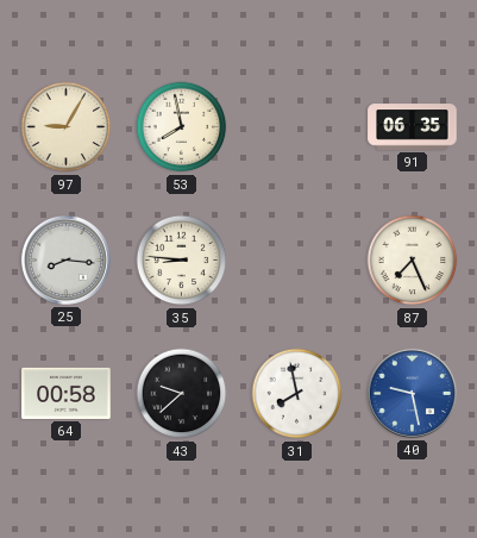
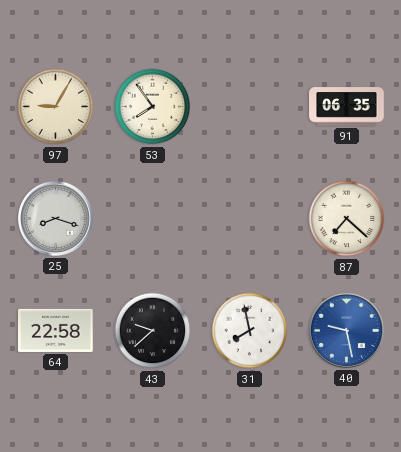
53: 7:58 -> 7:54 (153, 107)
25: 8:16 -> 8:18 (55, 218)
35: 8:46 -> none (182, 261)
87: 7:26 -> 7:22 (347, 219)
64: 00:58 -> 22:58 (56, 330)
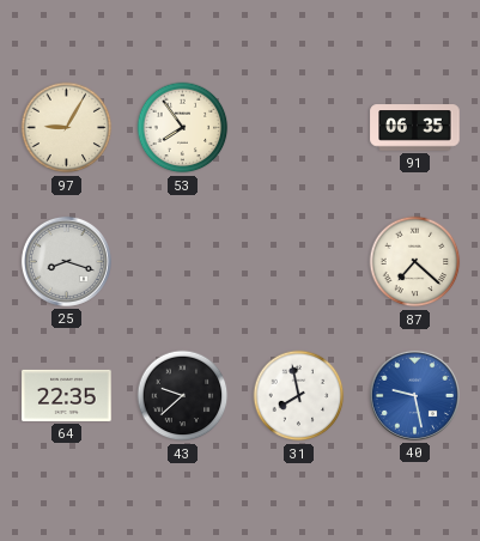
64: 22:58 -> 22:35 (67, 395)
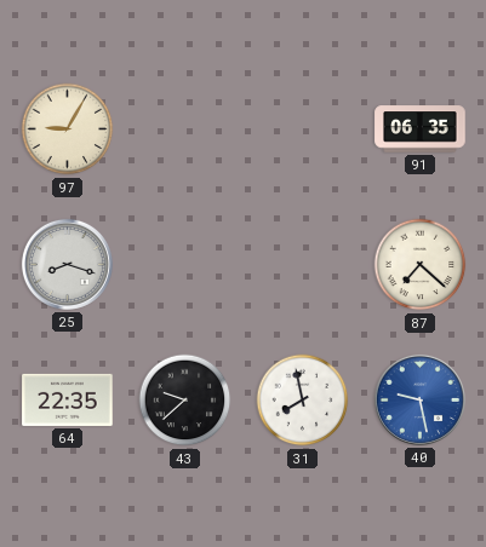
53: 7:54 -> none (183, 128)
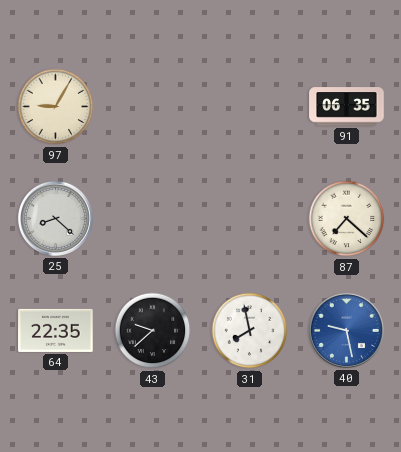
25: 8:18 -> 8:22 (55, 218)
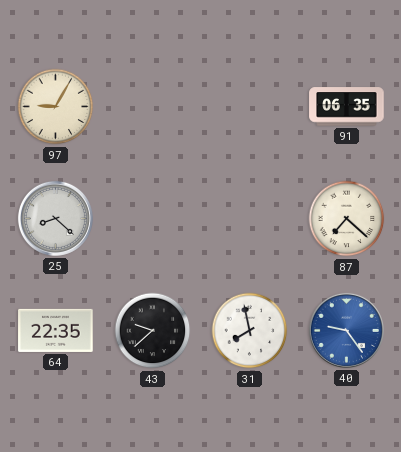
40: 9:28 -> 9:24 (346, 330)
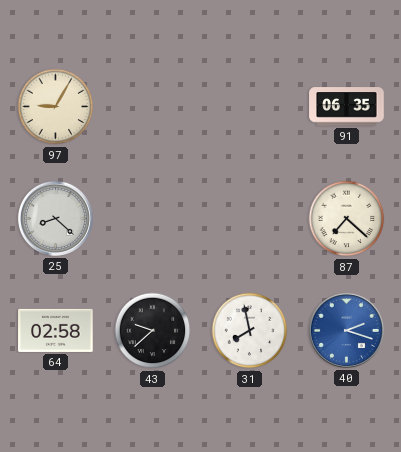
64: 22:35 -> 02:58 (56, 330)
40: 9:24 -> 2:18 (346, 330)
